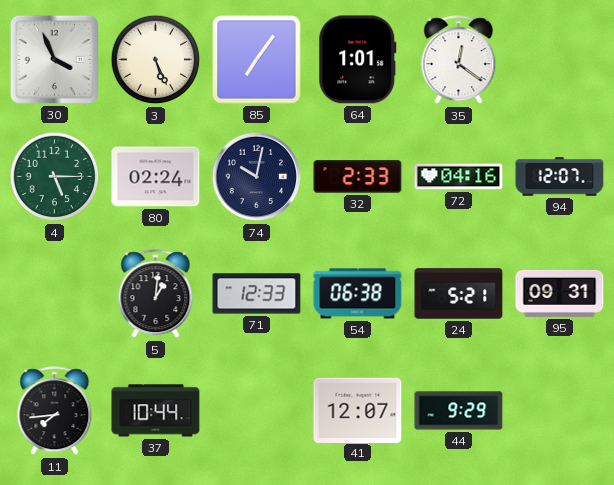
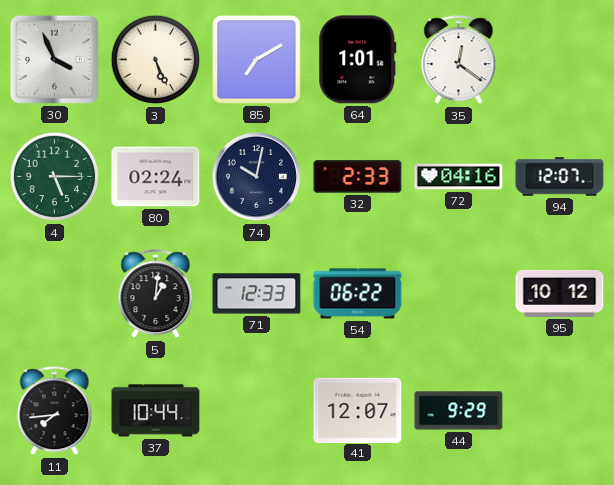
85: 7:06 -> 7:10 (257, 60)
54: 06:38 -> 06:22 (358, 294)
24: 5:21 -> none (459, 294)
95: 09:31 -> 10:12 (560, 293)
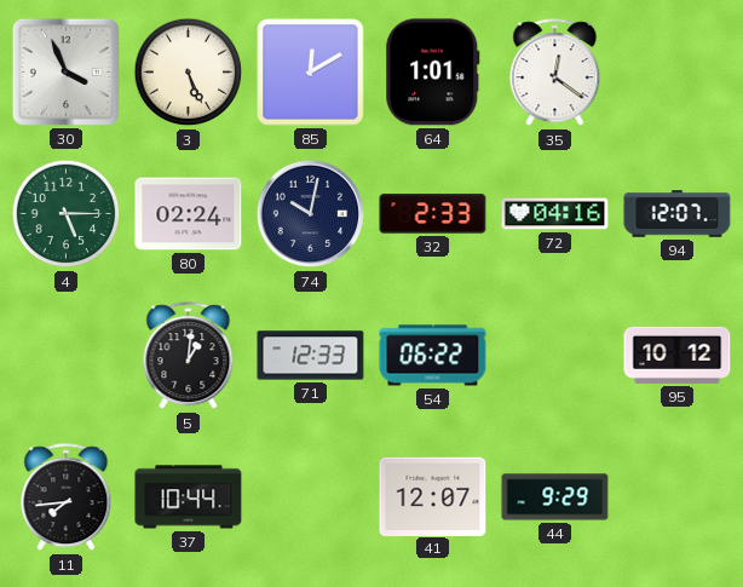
85: 7:10 -> 12:10 (311, 73)
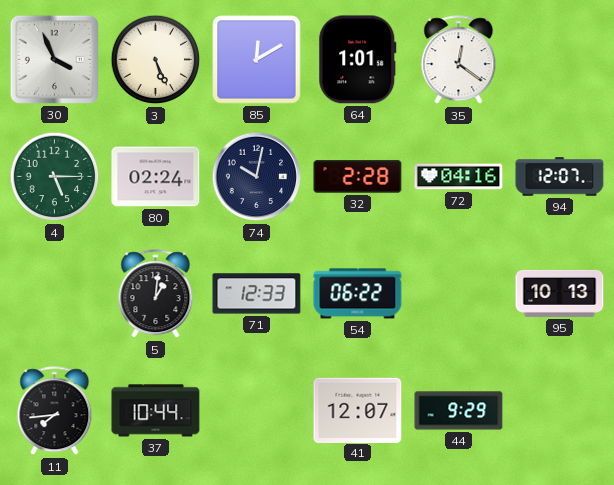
32: 2:33 -> 2:28 (358, 177)
95: 10:12 -> 10:13 (560, 293)
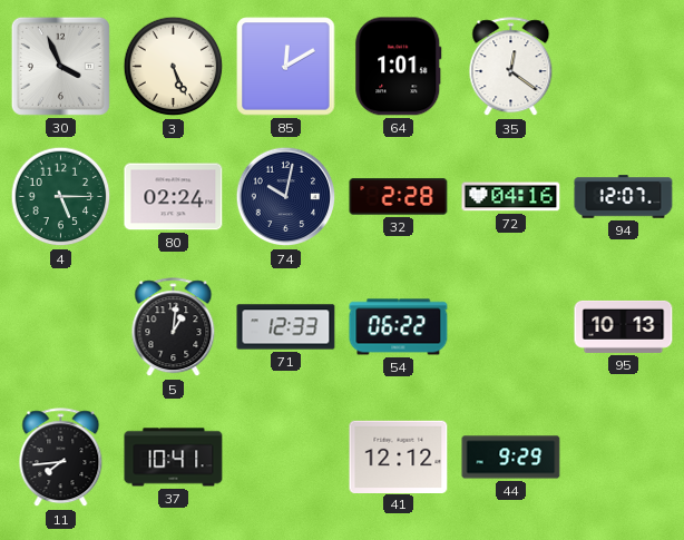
37: 10:44 -> 10:41 (174, 458)
41: 12:07 -> 12:12 (399, 456)
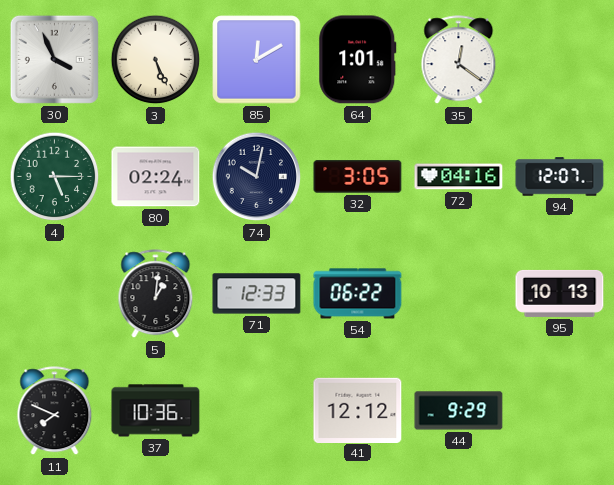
32: 2:28 -> 3:05 (358, 177)
11: 7:44 -> 7:49 (55, 411)
37: 10:41 -> 10:36 (156, 411)
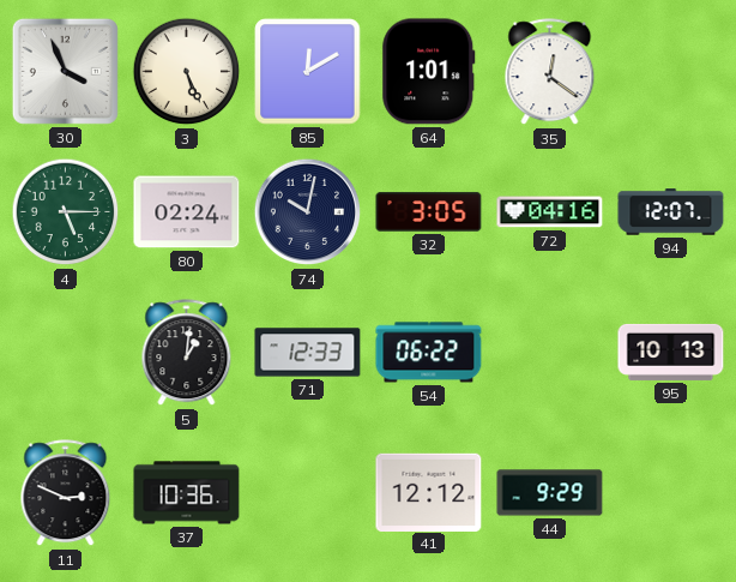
11: 7:49 -> 2:49 (66, 493)
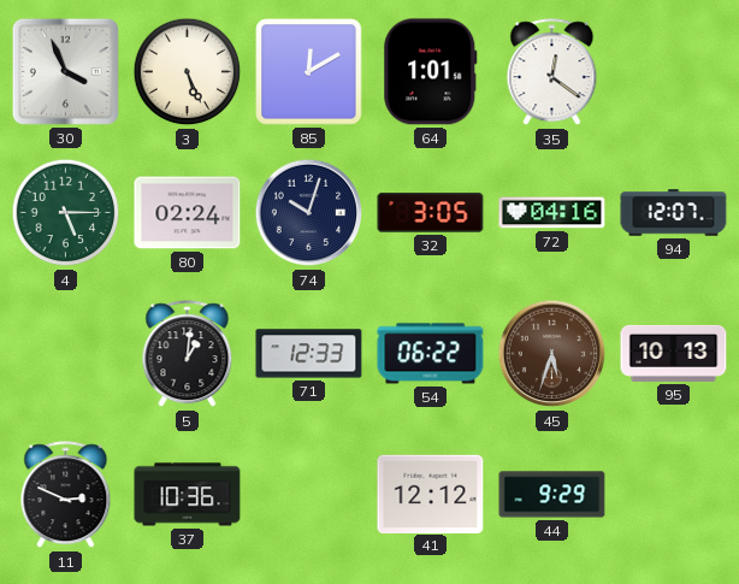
74: 10:02 -> 10:03 (309, 213)
45: none -> 5:33 (552, 354)
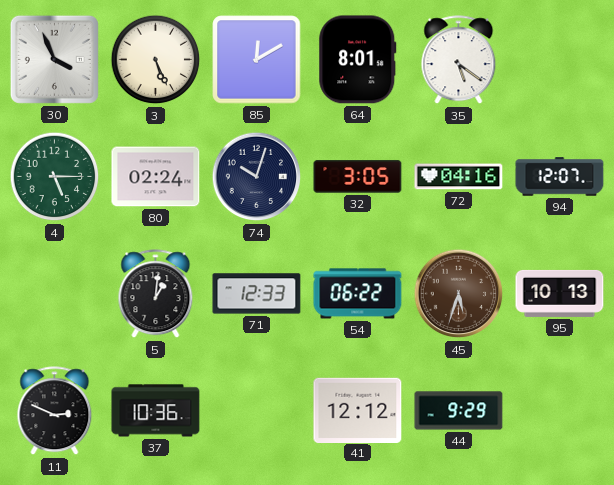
64: 1:01 -> 8:01 (358, 60)
35: 12:21 -> 5:21 (459, 60)
